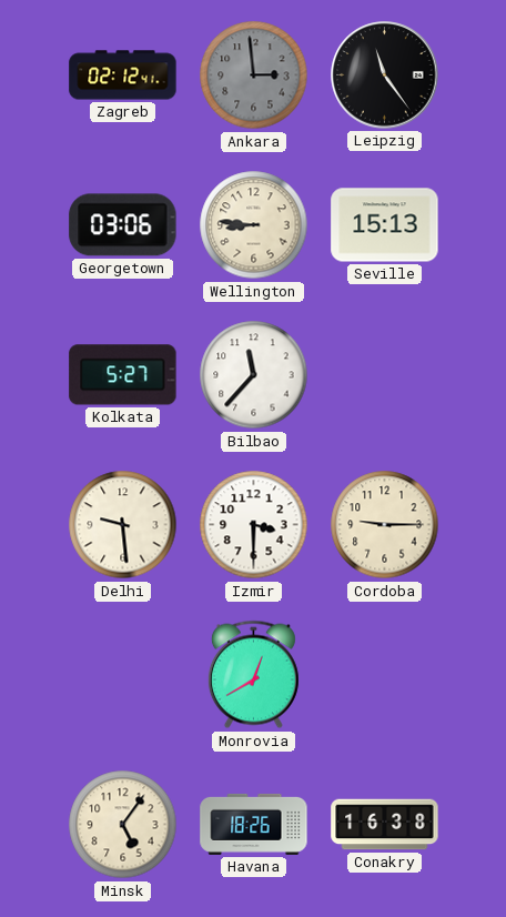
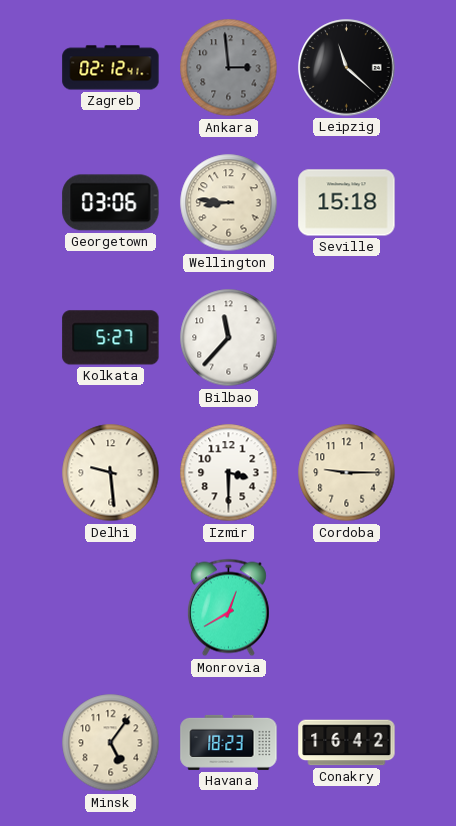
Leipzig: 11:24 -> 11:22 (347, 68)
Seville: 15:13 -> 15:18 (347, 203)
Havana: 18:26 -> 18:23 (229, 742)
Conakry: 16:38 -> 16:42 (347, 743)
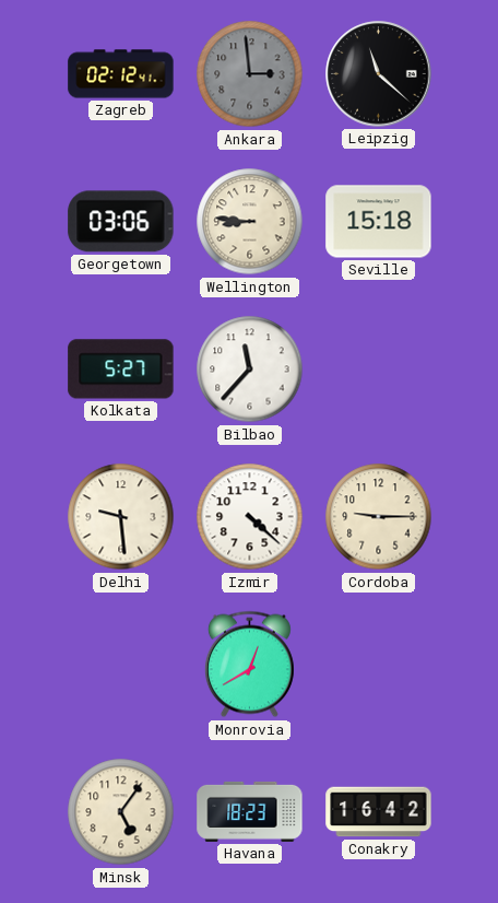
Izmir: 3:30 -> 4:22 (250, 517)
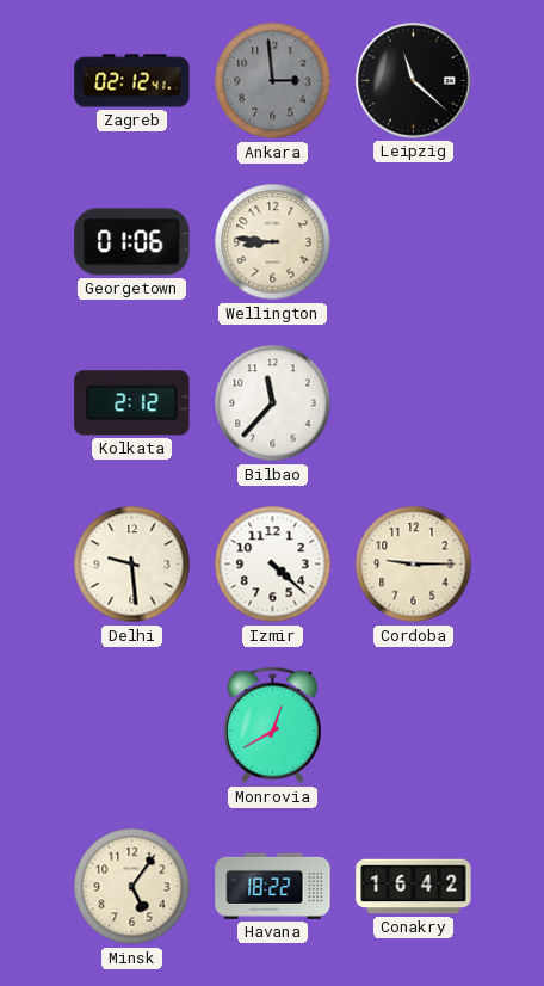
Georgetown: 03:06 -> 01:06 (132, 242)
Seville: 15:18 -> none (379, 222)
Kolkata: 5:27 -> 2:12 (132, 403)
Havana: 18:23 -> 18:22 (273, 886)
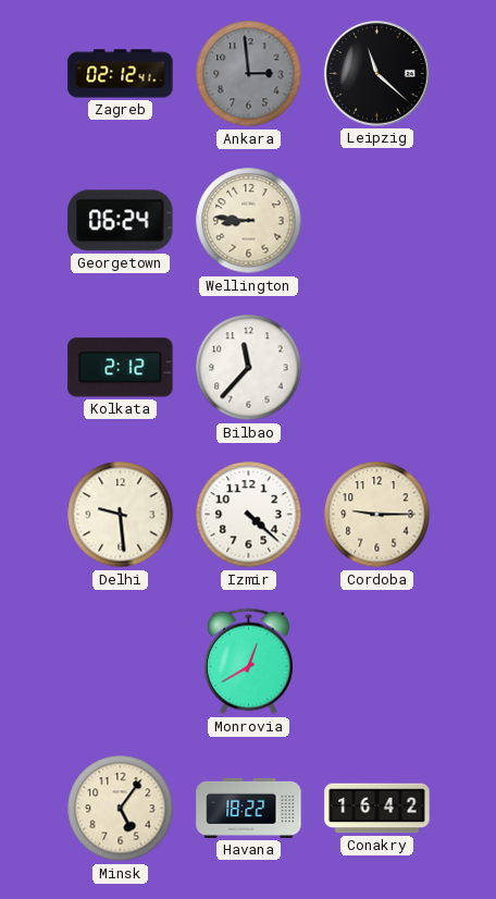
Georgetown: 01:06 -> 06:24 (121, 221)
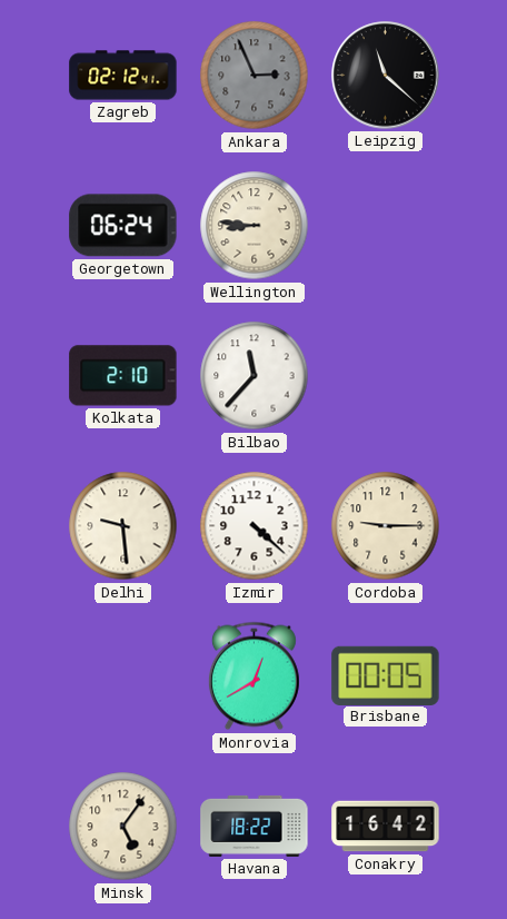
Ankara: 2:59 -> 2:56 (255, 76)
Kolkata: 2:12 -> 2:10 (123, 376)
Brisbane: none -> 00:05 (386, 675)
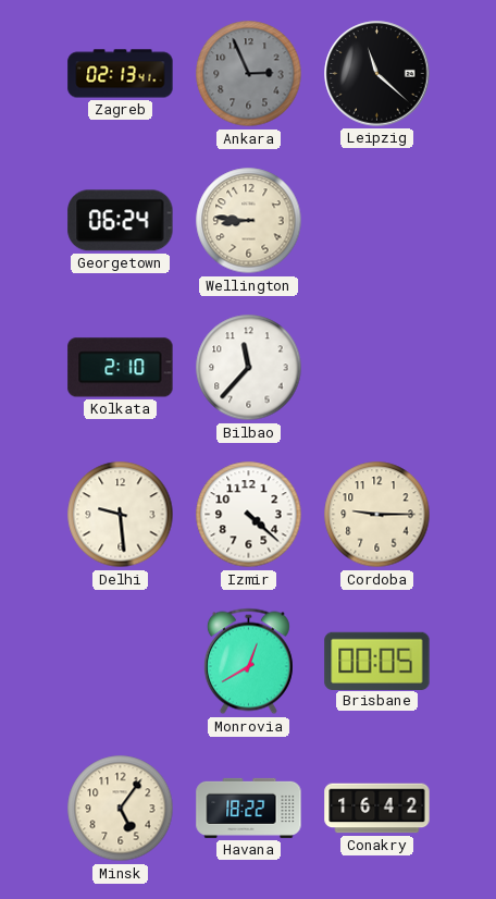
Zagreb: 02:12 -> 02:13 (121, 74)
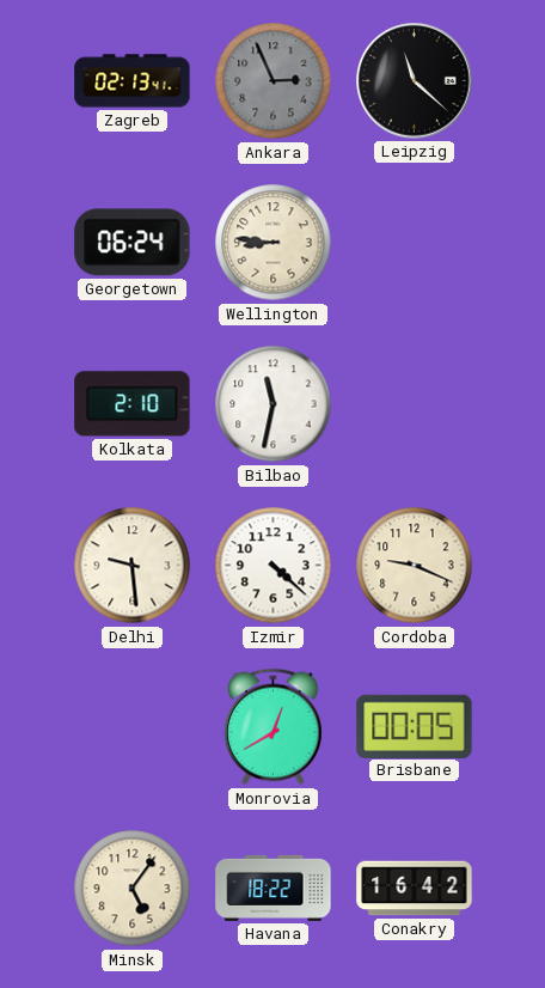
Bilbao: 11:37 -> 11:32 (274, 404)
Cordoba: 9:15 -> 9:19 (415, 566)
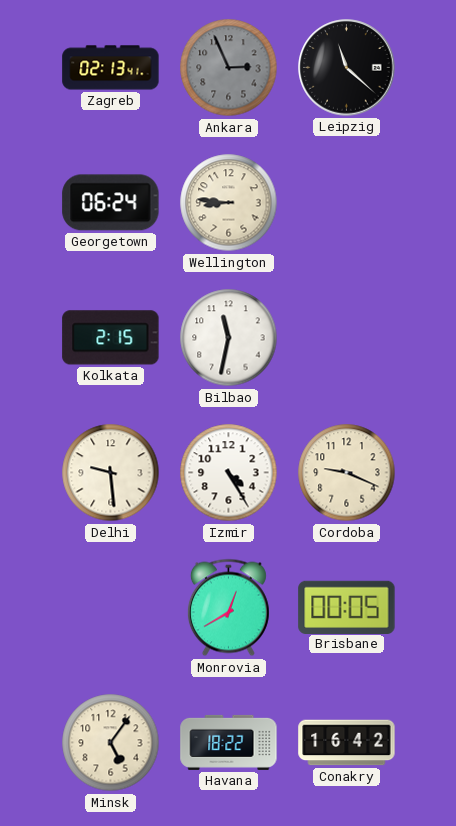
Kolkata: 2:10 -> 2:15 (111, 338)
Izmir: 4:22 -> 4:25 (229, 473)
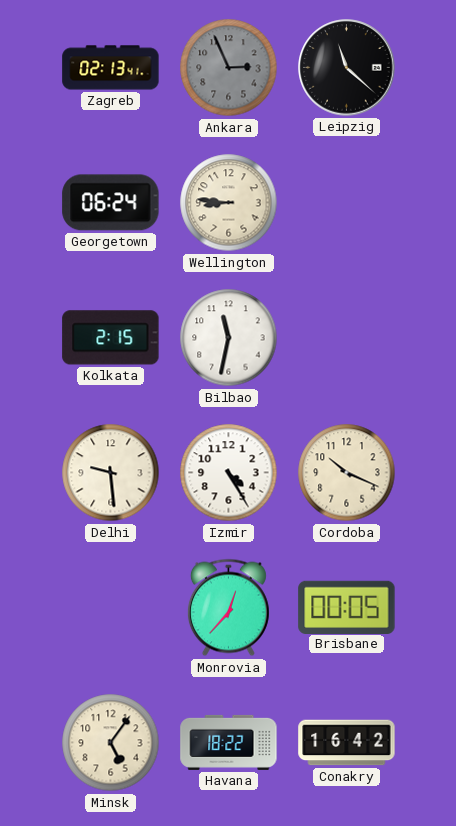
Cordoba: 9:19 -> 10:19 (347, 473)
Monrovia: 12:40 -> 12:37 (228, 608)
